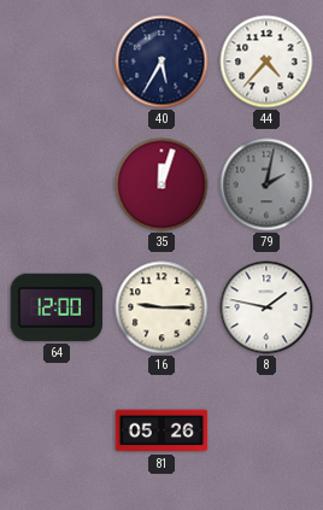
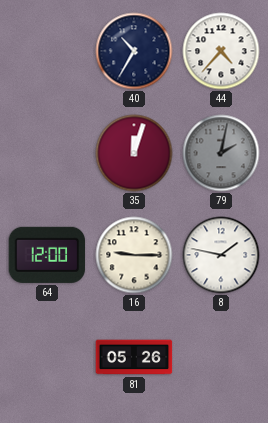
40: 5:35 -> 10:35 (134, 51)
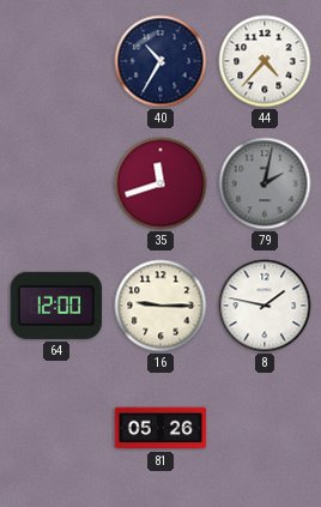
35: 12:03 -> 11:42 (160, 183)
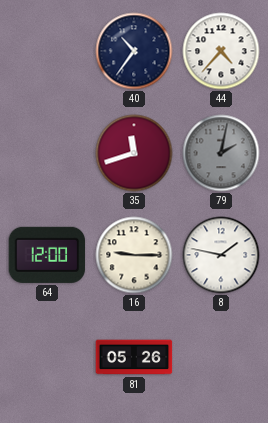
40: 10:35 -> 10:36 (134, 51)
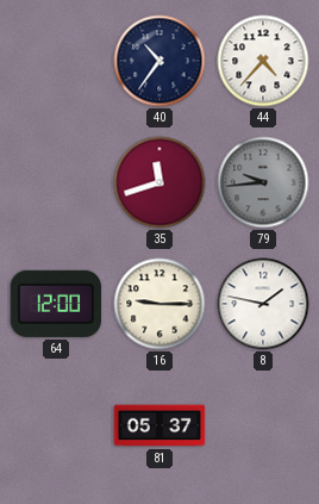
79: 2:02 -> 9:44 (263, 182)
81: 05:26 -> 05:37 (159, 425)
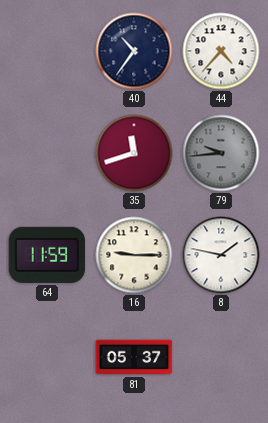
64: 12:00 -> 11:59 (47, 255)
